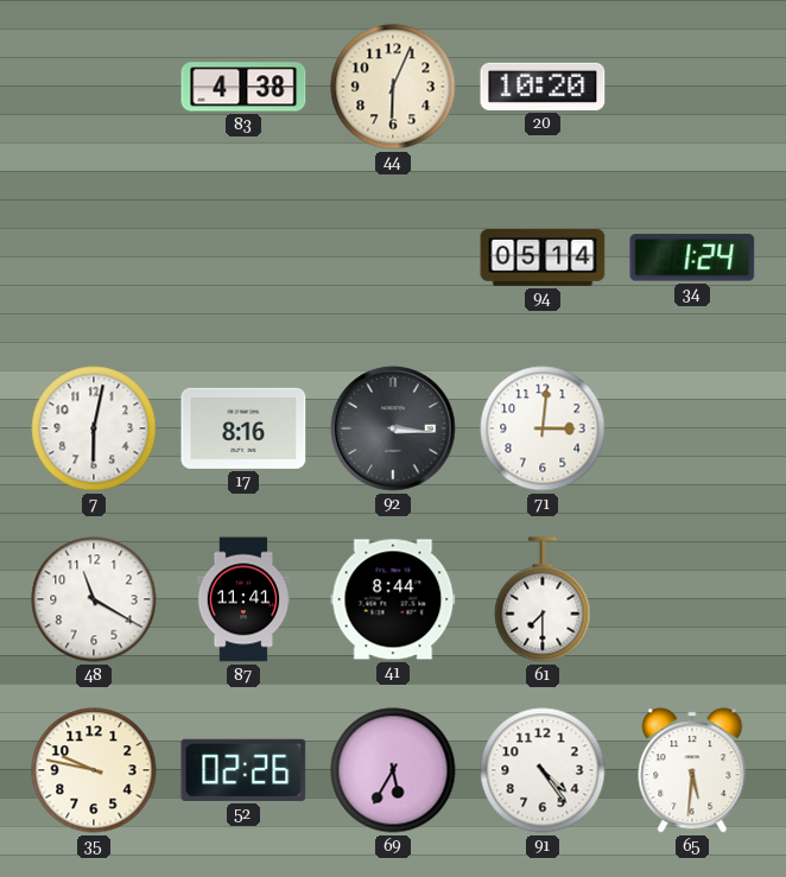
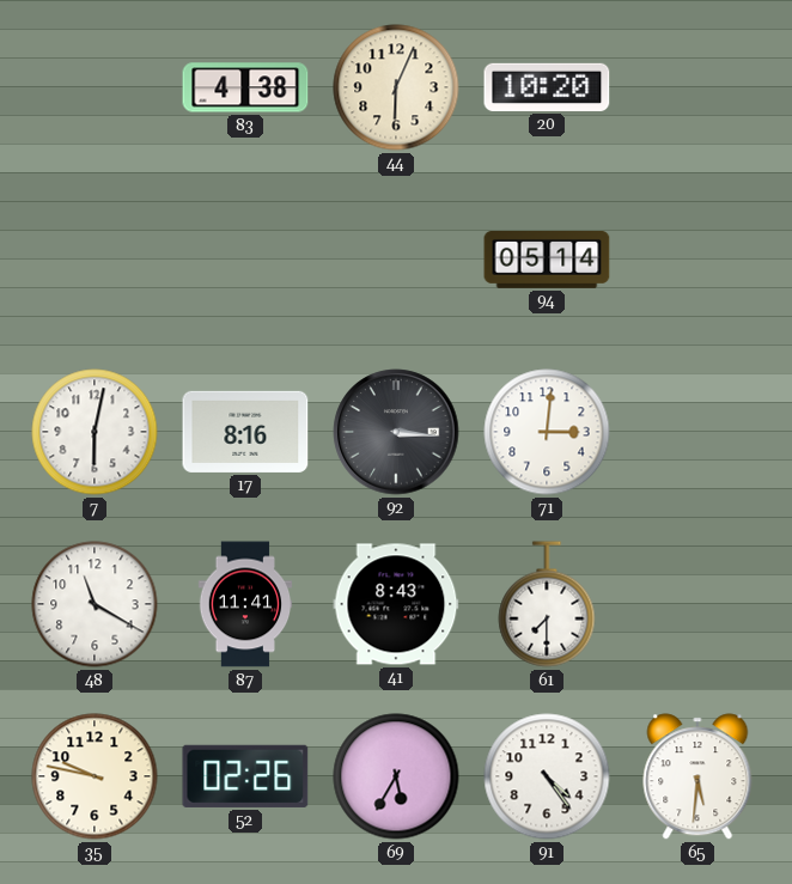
34: 1:24 -> none (692, 258)
41: 8:44 -> 8:43 (396, 604)
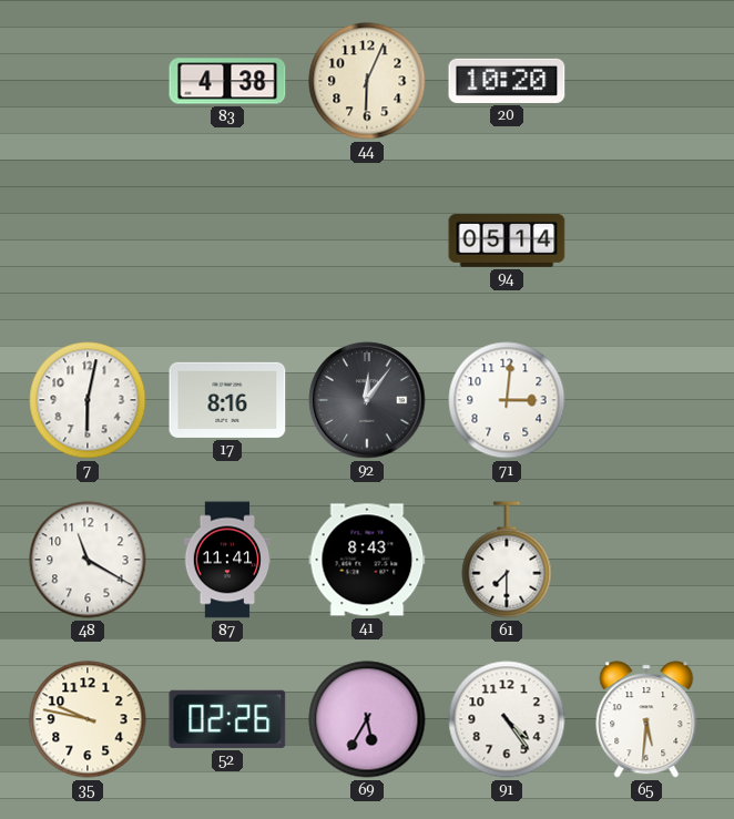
92: 3:16 -> 12:06 (367, 400)
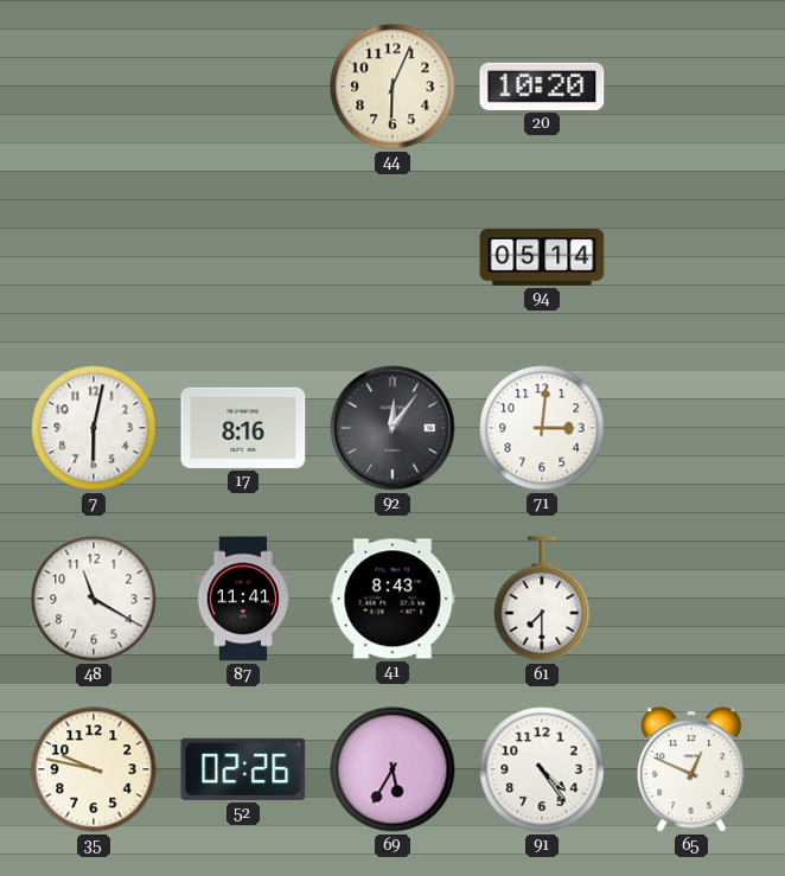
83: 4:38 -> none (227, 81)
65: 5:31 -> 12:49 (691, 769)
